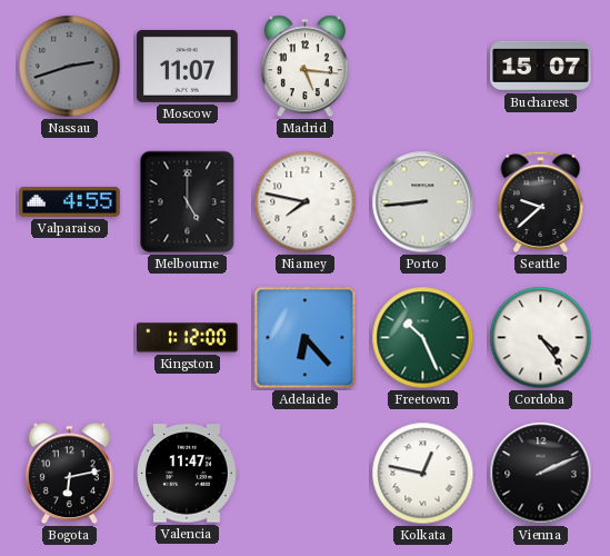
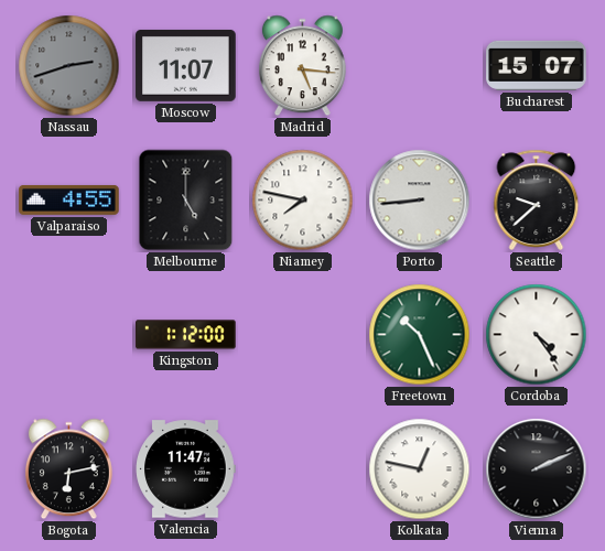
Adelaide: 6:23 -> none (306, 338)
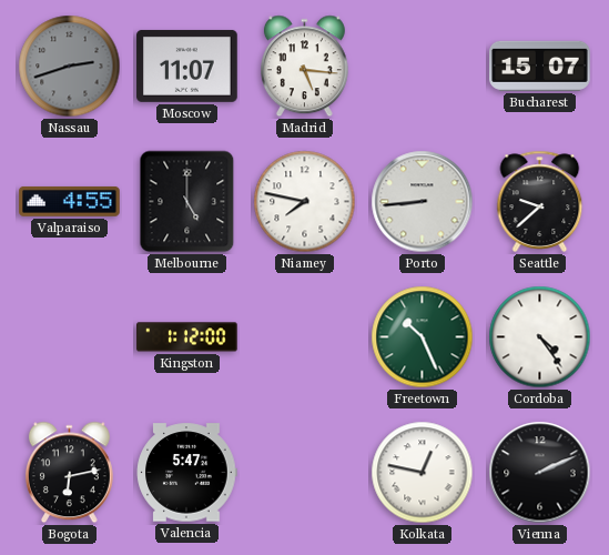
Valencia: 11:47 -> 5:47 (186, 473)
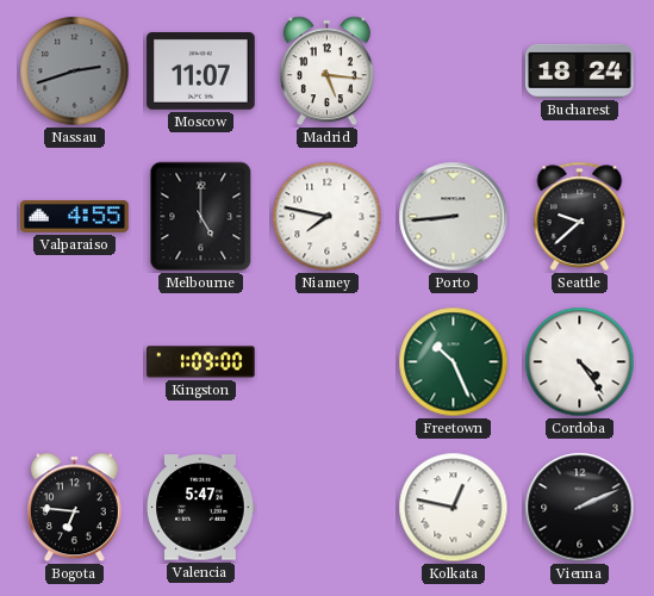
Bucharest: 15:07 -> 18:24 (580, 70)
Kingston: 1:12 -> 1:09 (201, 362)
Bogota: 6:13 -> 6:46 (74, 508)
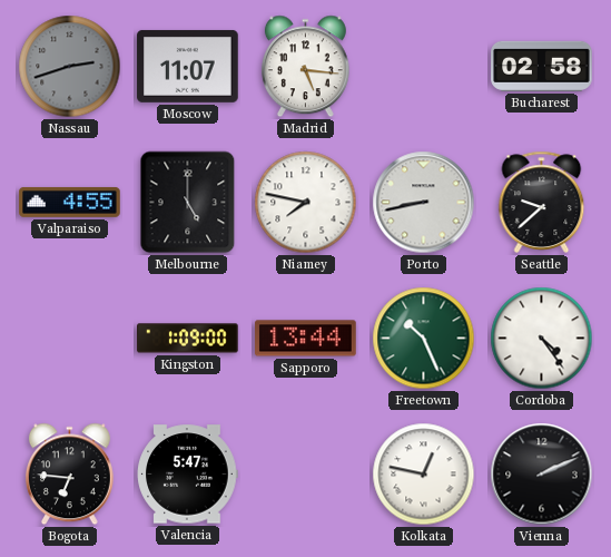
Bucharest: 18:24 -> 02:58 (542, 66)
Porto: 8:44 -> 8:43 (424, 203)
Sapporo: none -> 13:44 (306, 339)
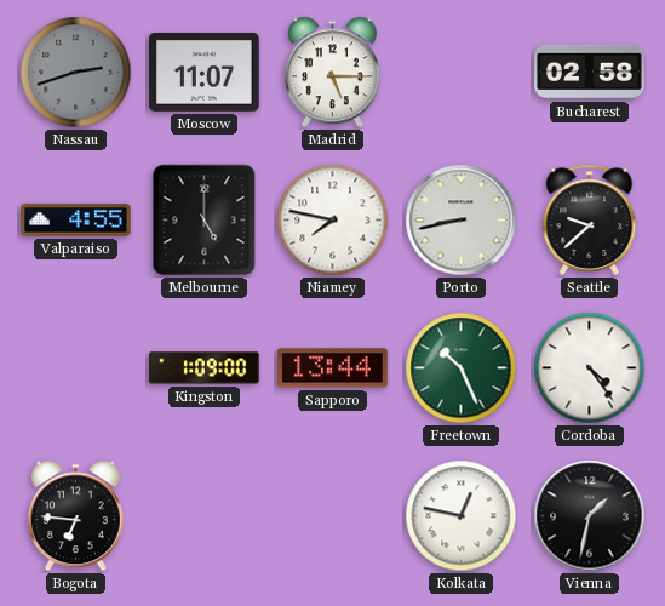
Madrid: 5:16 -> 5:15 (332, 73)
Valencia: 5:47 -> none (187, 475)
Vienna: 2:11 -> 1:32 (590, 516)
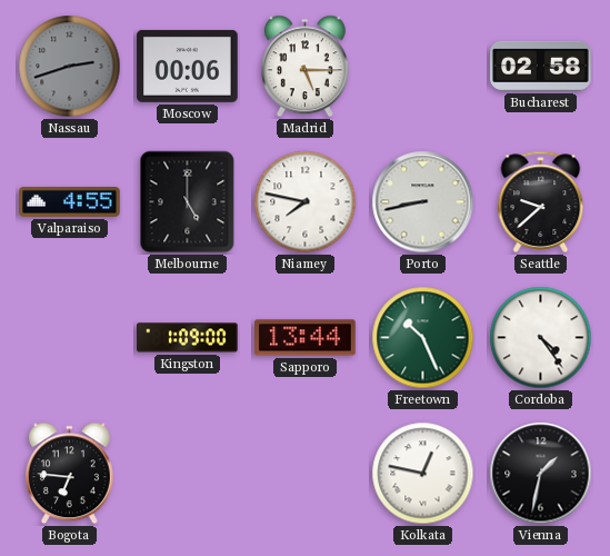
Moscow: 11:07 -> 00:06 (188, 66)
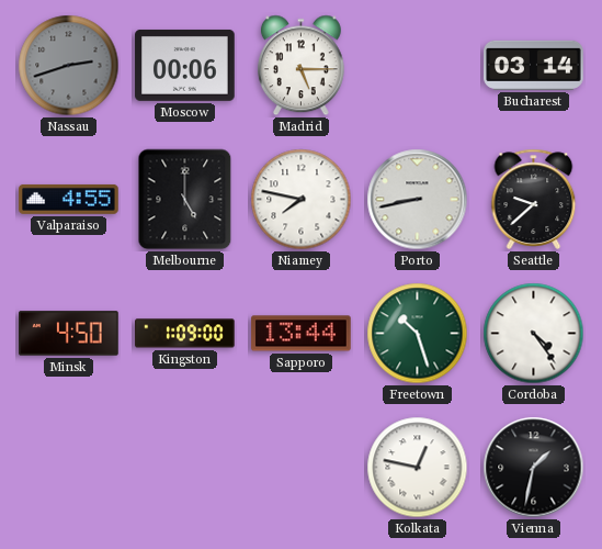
Bucharest: 02:58 -> 03:14 (534, 65)
Minsk: none -> 4:50 (69, 334)
Freetown: 10:26 -> 10:27 (418, 334)
Bogota: 6:46 -> none (69, 474)
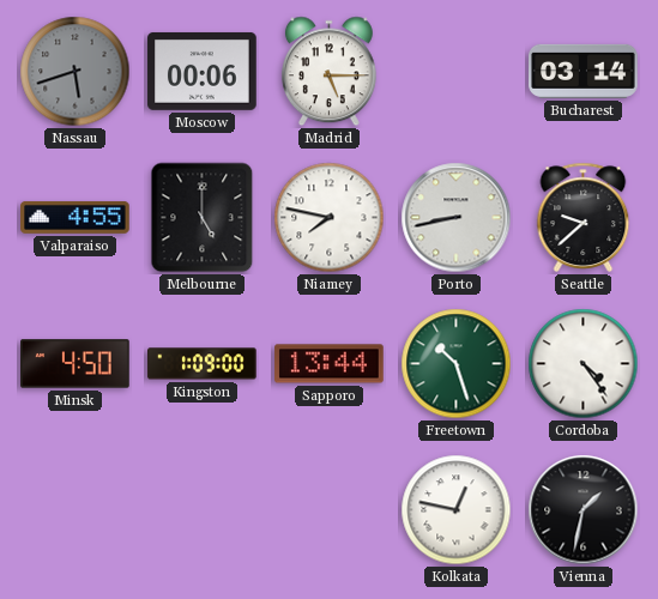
Nassau: 2:42 -> 5:42 (76, 72)
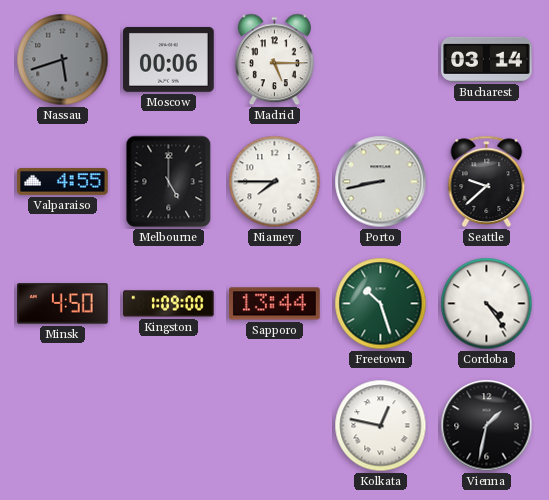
Niamey: 7:47 -> 7:45 (275, 182)
